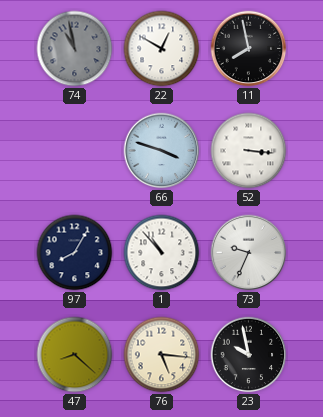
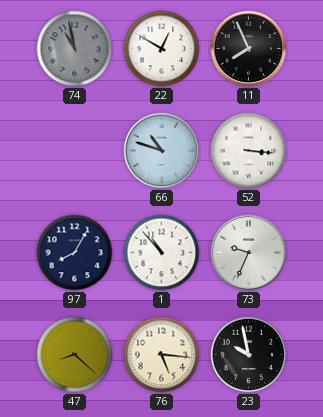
11: 7:58 -> 7:56 (249, 49)
66: 3:48 -> 10:48 (162, 151)
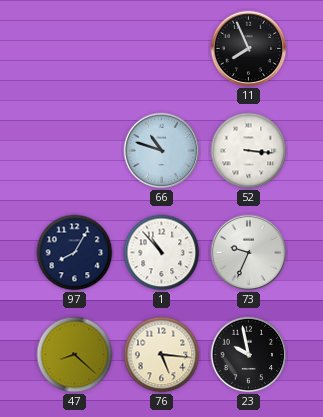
74: 10:58 -> none (75, 49)
22: 12:50 -> none (162, 49)
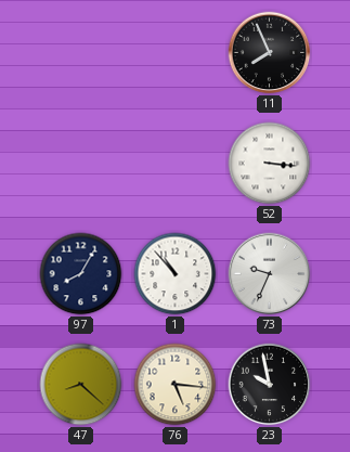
66: 10:48 -> none (162, 151)
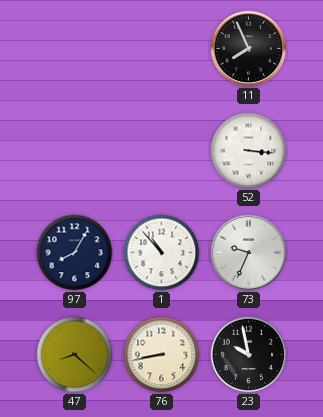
76: 5:16 -> 8:43 (162, 355)
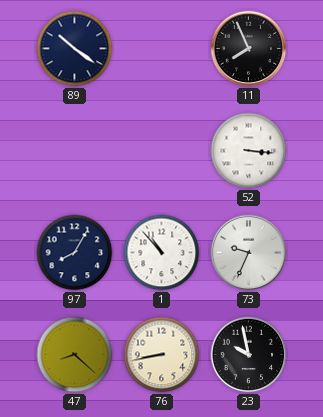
89: none -> 10:21 (75, 49)
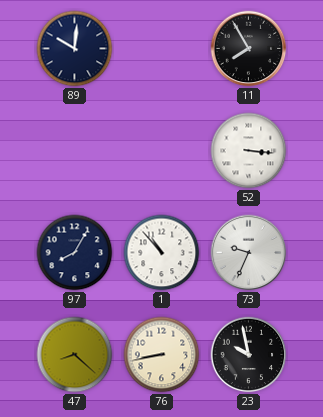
89: 10:21 -> 10:01 (75, 49)
11: 7:56 -> 7:55 (249, 49)
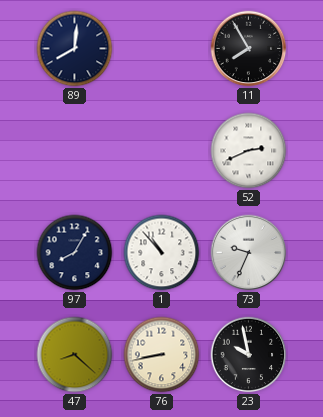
89: 10:01 -> 8:01 (75, 49)
52: 3:16 -> 2:41 (249, 151)
